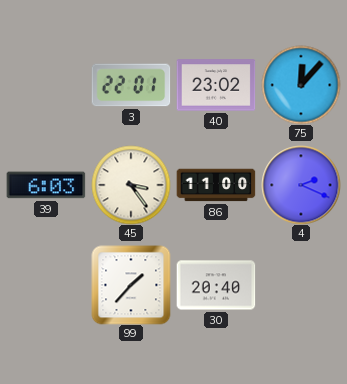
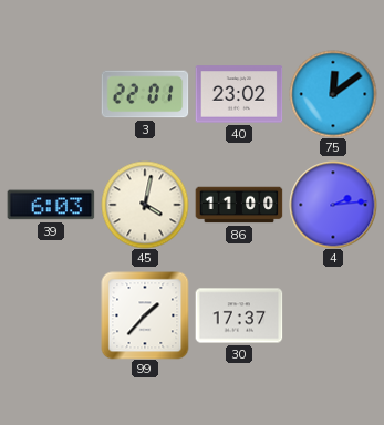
75: 12:07 -> 12:09 (333, 94)
45: 3:24 -> 4:02 (145, 205)
4: 2:19 -> 2:14 (333, 205)
30: 20:40 -> 17:37 (239, 315)
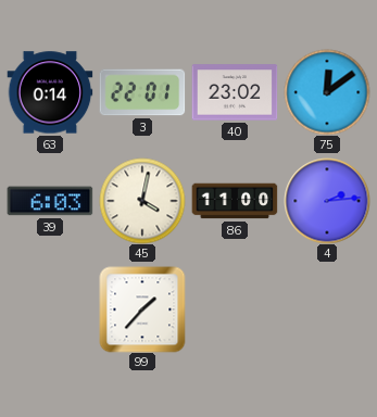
63: none -> 0:14 (50, 92)
30: 17:37 -> none (239, 315)
